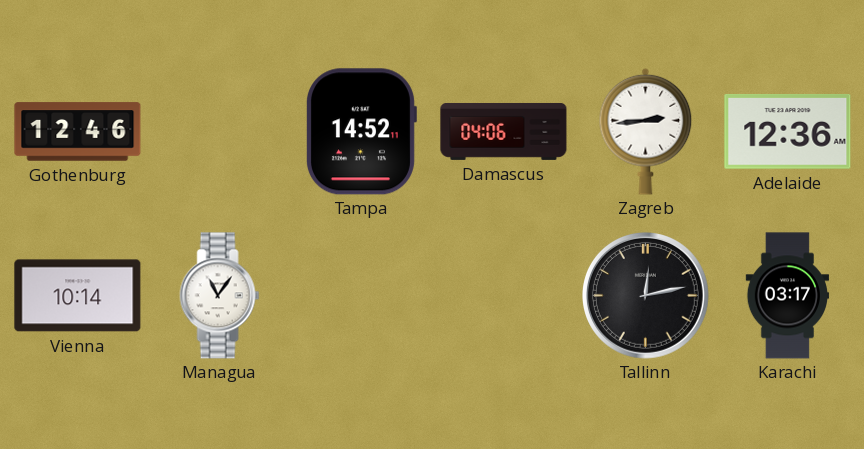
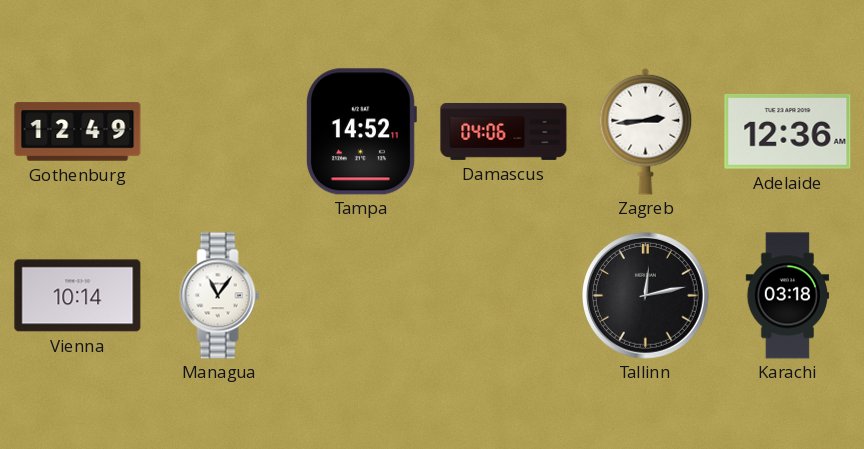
Gothenburg: 12:46 -> 12:49 (78, 132)
Karachi: 03:17 -> 03:18 (787, 296)
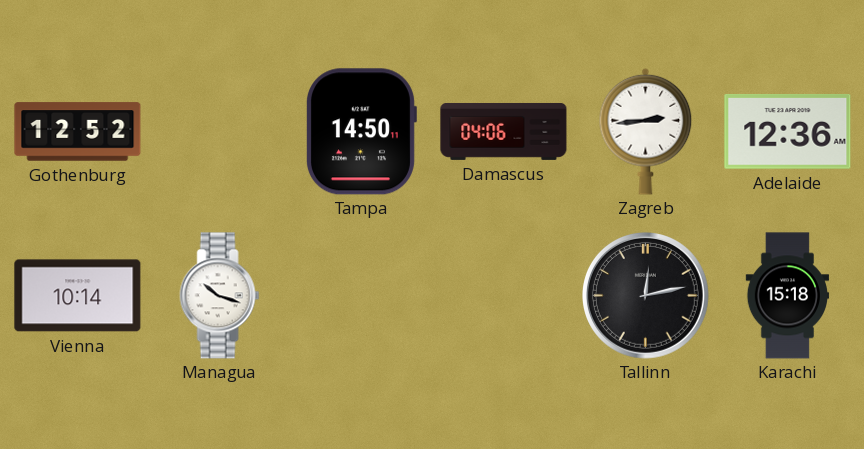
Gothenburg: 12:49 -> 12:52 (78, 132)
Tampa: 14:52 -> 14:50 (361, 132)
Managua: 11:06 -> 10:18 (220, 296)
Karachi: 03:18 -> 15:18 (787, 296)
